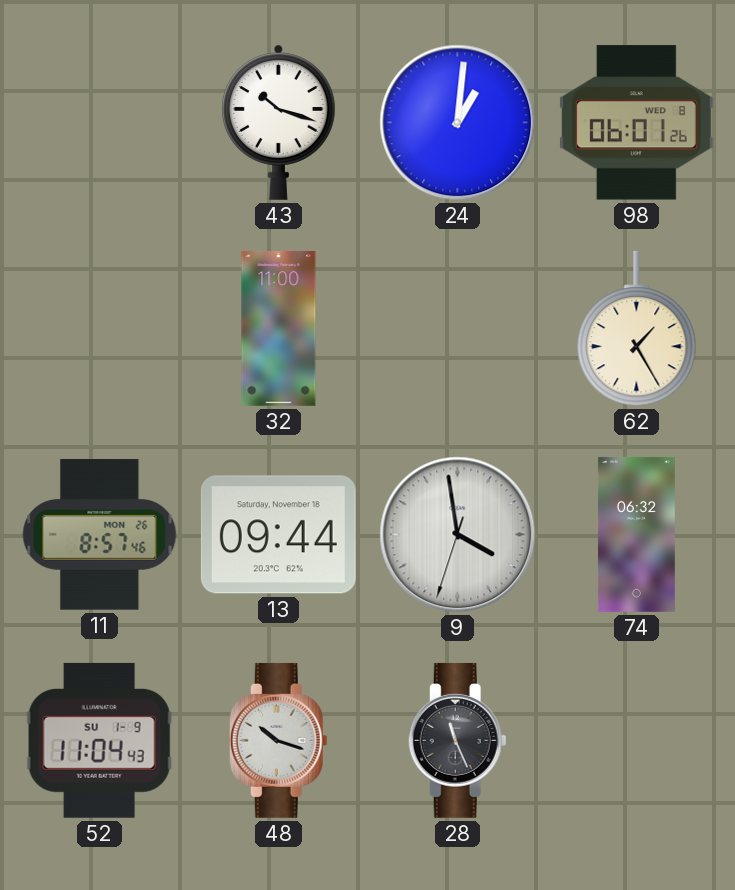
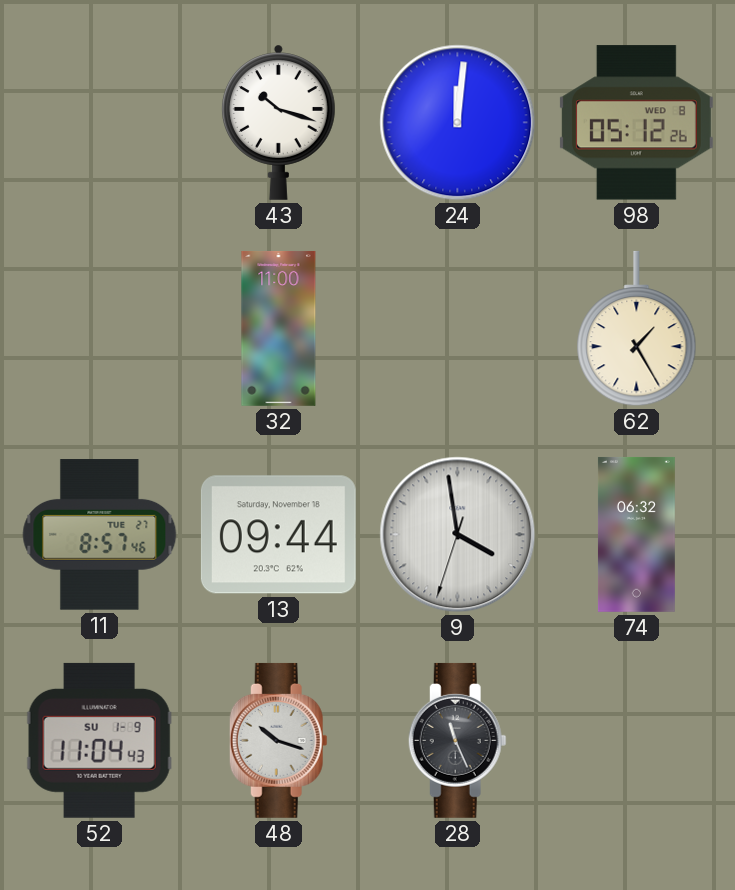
24: 1:01 -> 12:01 (458, 123)
98: 06:01 -> 05:12 (636, 123)
11 date: MON 26 -> TUE 27 (100, 535)
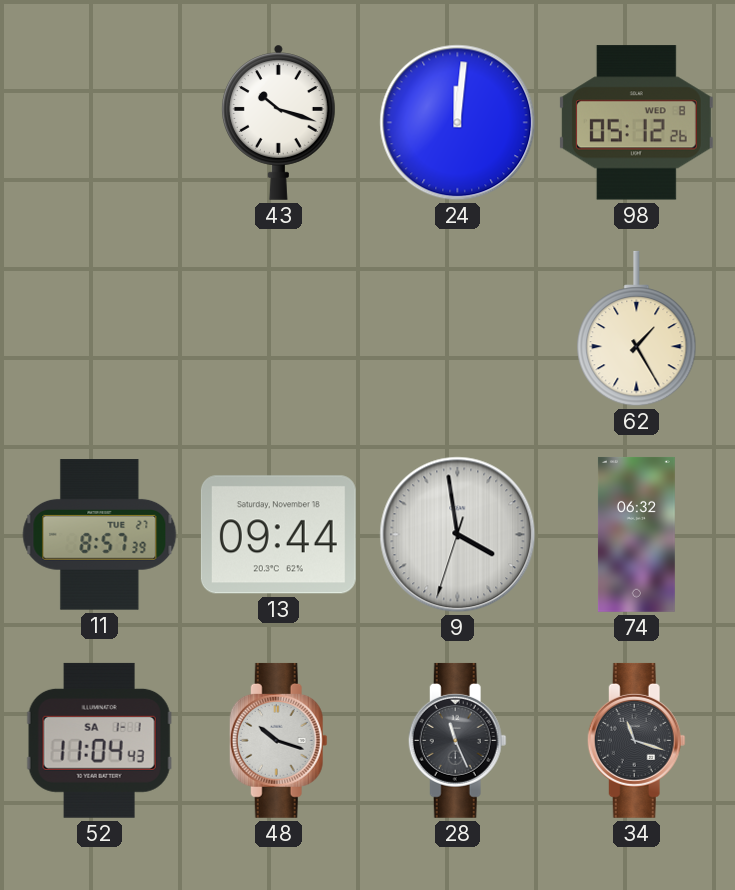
32: 11:00 -> none (279, 328)
11: 8:57:46 -> 8:57:39 (100, 535)
52 date: SU 1-9 -> SA 1-1 (99, 740)
34: none -> 11:18 (636, 740)
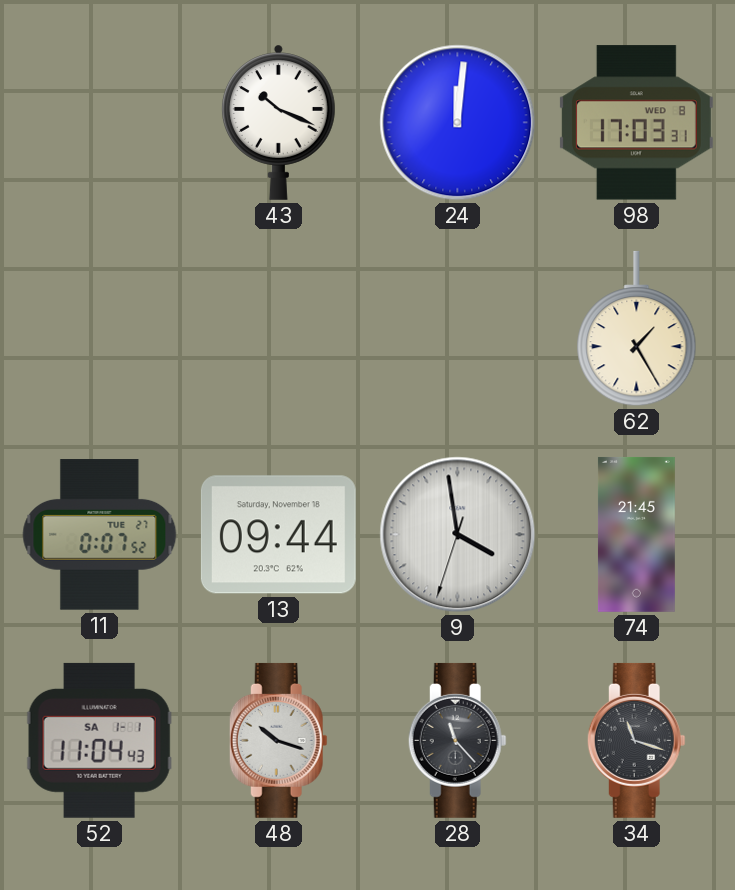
43: 10:18 -> 10:19 (278, 122)
98: 05:12 -> 17:03 (636, 123)
11: 8:57 -> 0:07 (100, 535)
74: 06:32 -> 21:45 (636, 534)
28: 11:26 -> 11:23 (457, 740)
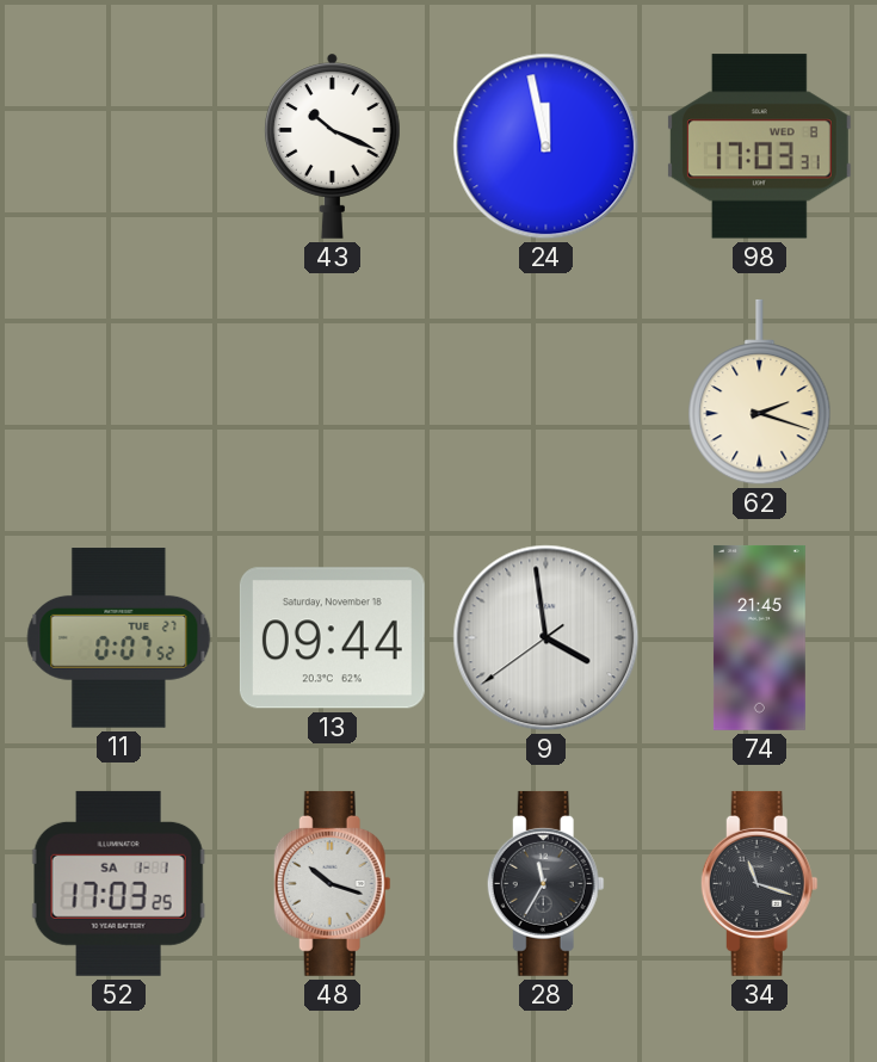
24: 12:01 -> 11:58 (546, 147)
62: 1:25 -> 2:18 (760, 393)
9: 3:58:33 -> 3:58:39 (546, 638)
52: 11:04 -> 17:03 (118, 883)
28: 11:23 -> 11:35 (545, 883)
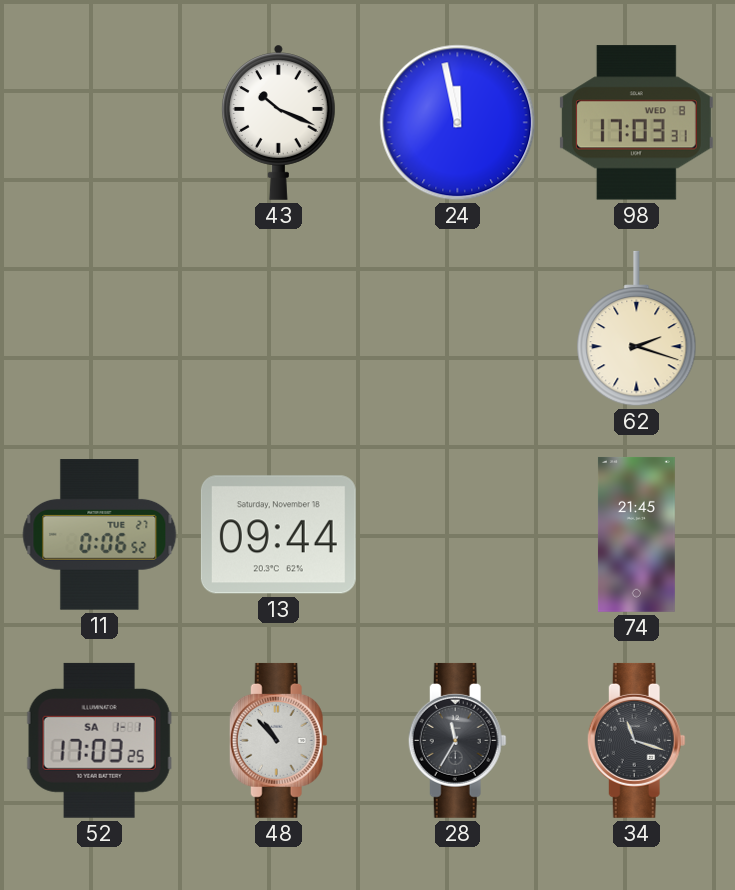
11: 0:07 -> 0:06 (100, 535)
9: 3:58 -> none (546, 638)
48: 10:18 -> 10:53 (278, 740)
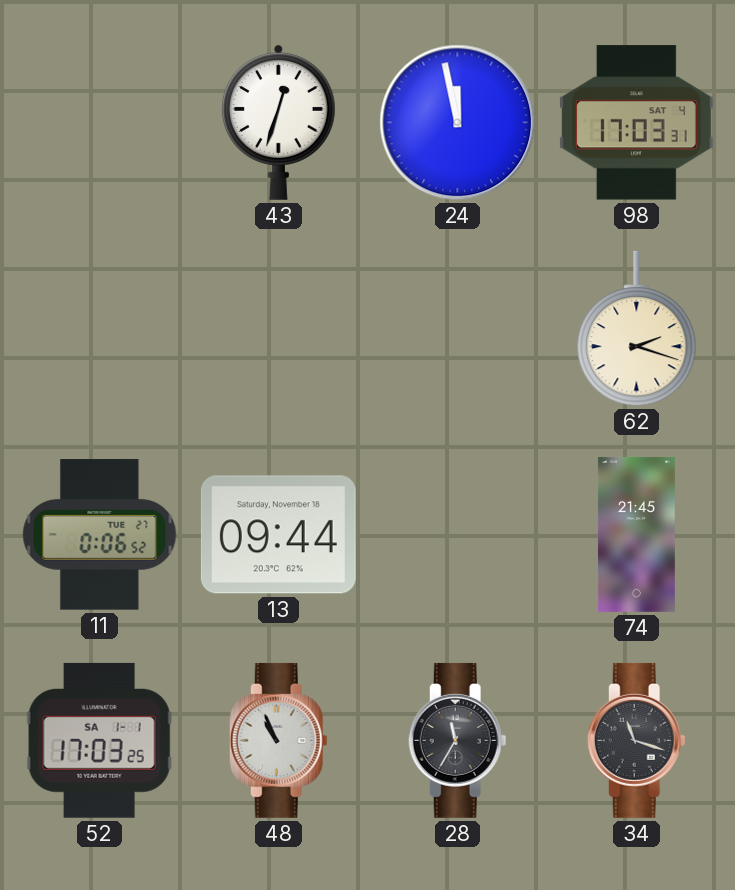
43: 10:19 -> 12:33 (278, 122)
98 date: WED 8 -> SAT 4 (636, 123)
48: 10:53 -> 10:56 (278, 740)
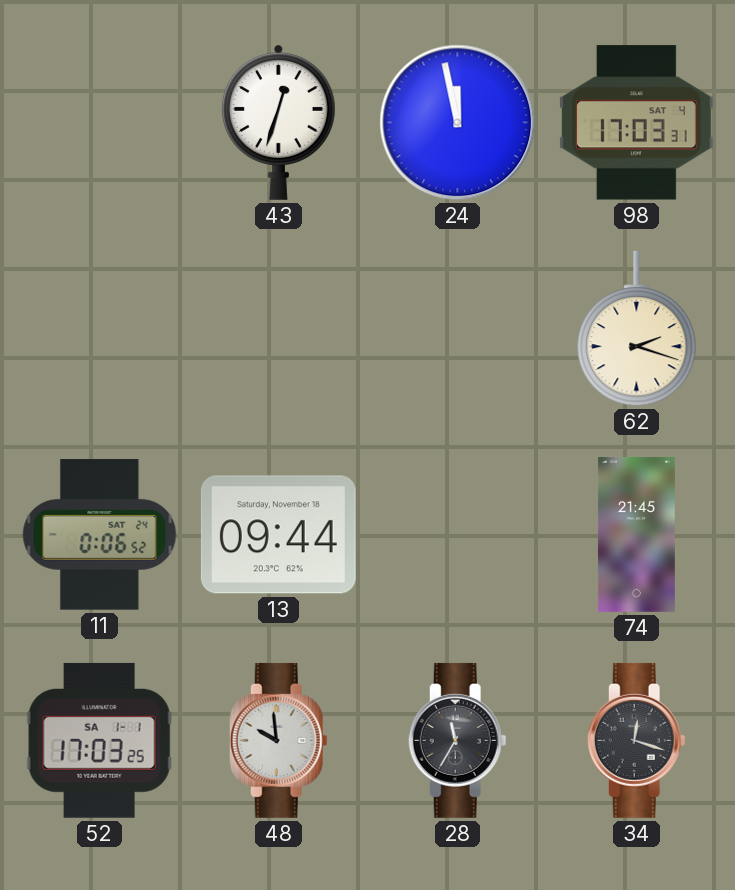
11 date: TUE 27 -> SAT 24 (100, 535)
48: 10:56 -> 9:59 (278, 740)
34: 11:18 -> 12:18 (636, 740)
